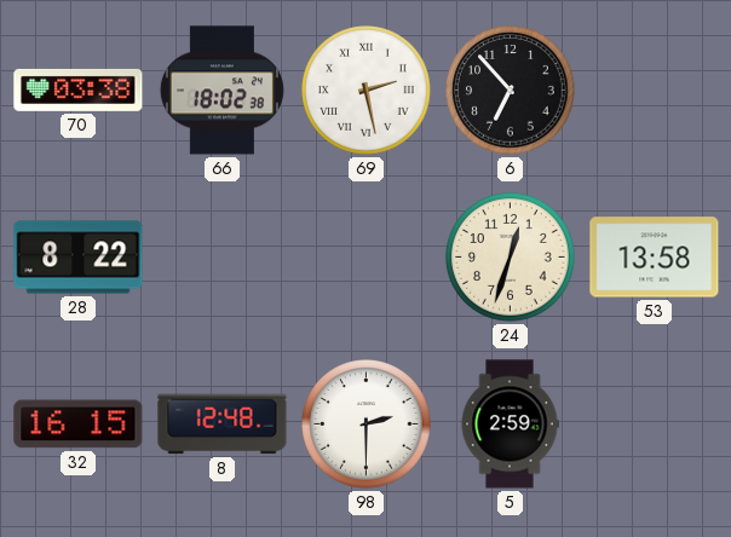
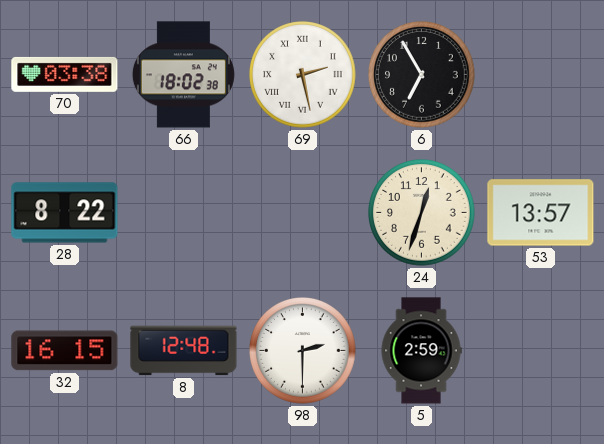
6: 6:53 -> 6:55 (422, 75)
53: 13:58 -> 13:57 (541, 213)
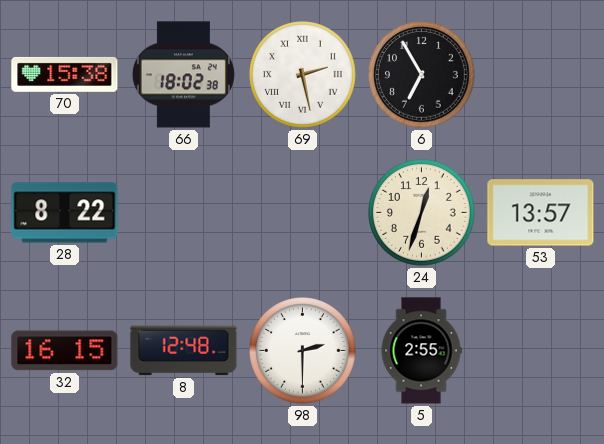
70: 03:38 -> 15:38 (65, 74)
5: 2:59 -> 2:55 (421, 351)
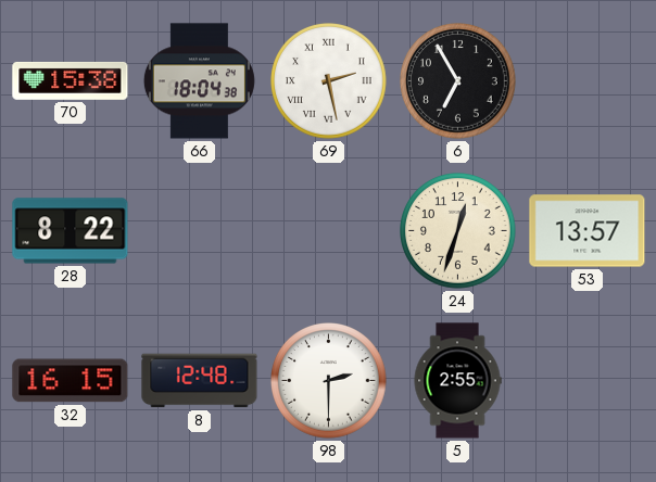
66: 18:02 -> 18:04 (199, 81)
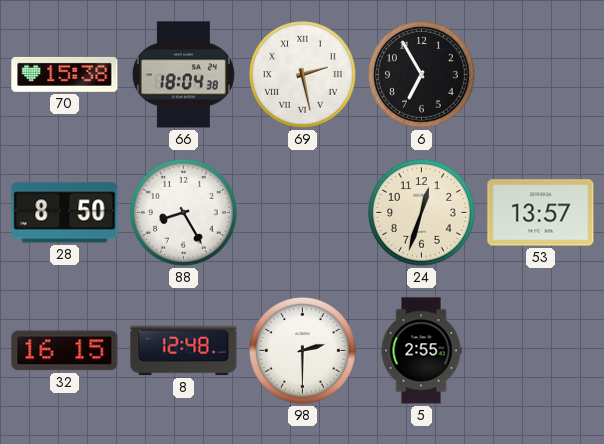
28: 8:22 -> 8:50 (65, 213)
88: none -> 8:25 (184, 213)
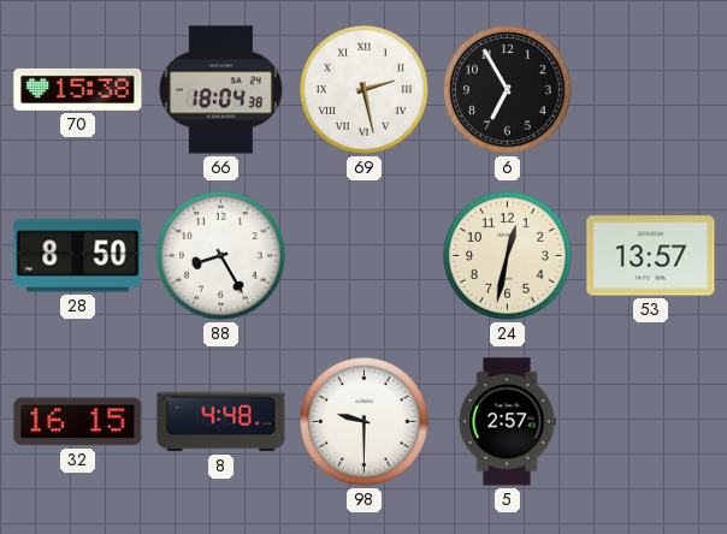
24: 12:33 -> 12:32 (508, 256)
8: 12:48 -> 4:48 (221, 422)
98: 2:30 -> 9:30 (365, 422)
5: 2:55 -> 2:57 (507, 422)
